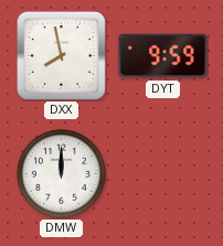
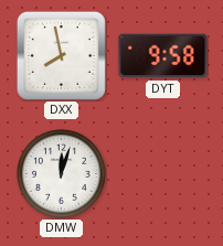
DYT: 9:59 -> 9:58 (163, 56)
DMW: 12:00 -> 12:03 (61, 173)
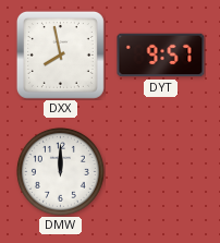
DYT: 9:58 -> 9:57 (161, 56)
DMW: 12:03 -> 12:00 (60, 171)
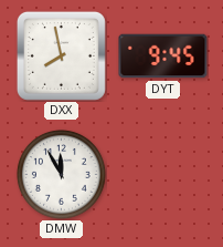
DYT: 9:57 -> 9:45 (163, 56)
DMW: 12:00 -> 11:55 (61, 174)
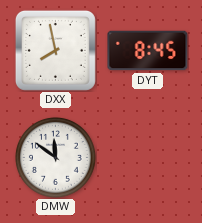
DYT: 9:45 -> 8:45 (148, 51)
DMW: 11:55 -> 11:51 (55, 157)
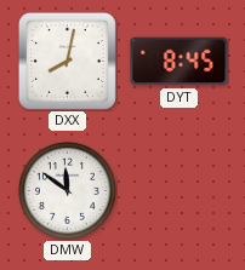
DXX: 7:58 -> 8:02 (67, 61)
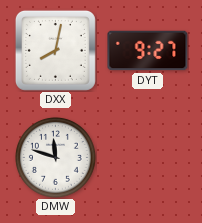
DYT: 8:45 -> 9:27 (148, 51)
DMW: 11:51 -> 11:48 (55, 157)
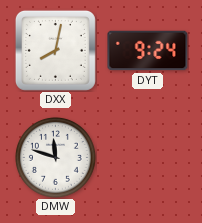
DYT: 9:27 -> 9:24 (148, 51)
